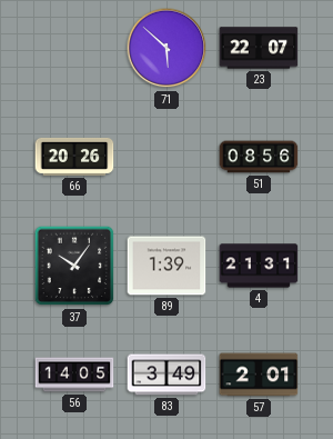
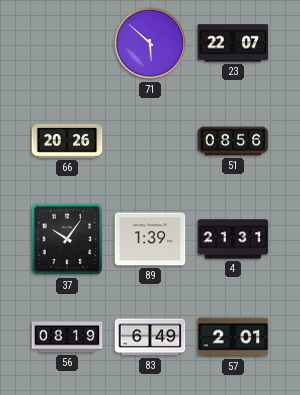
56: 14:05 -> 08:19 (67, 337)
83: 3:49 -> 6:49 (150, 337)
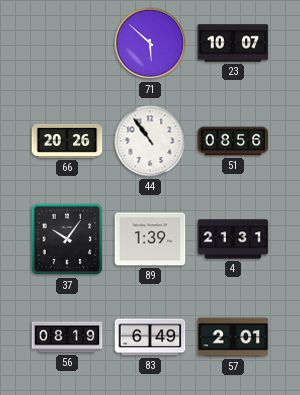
23: 22:07 -> 10:07 (233, 43)
44: none -> 10:54 (150, 141)
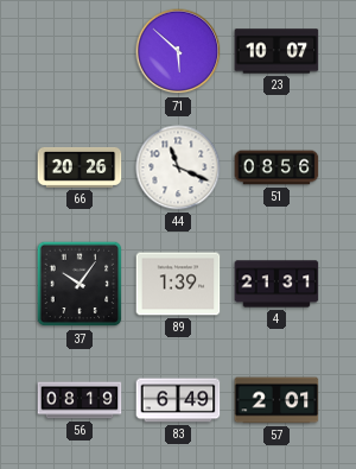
44: 10:54 -> 11:19 (178, 167)
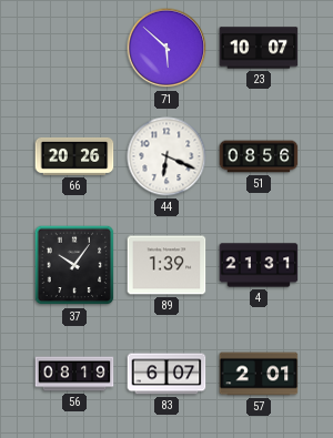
44: 11:19 -> 6:19 (167, 156)
83: 6:49 -> 6:07 (167, 374)
